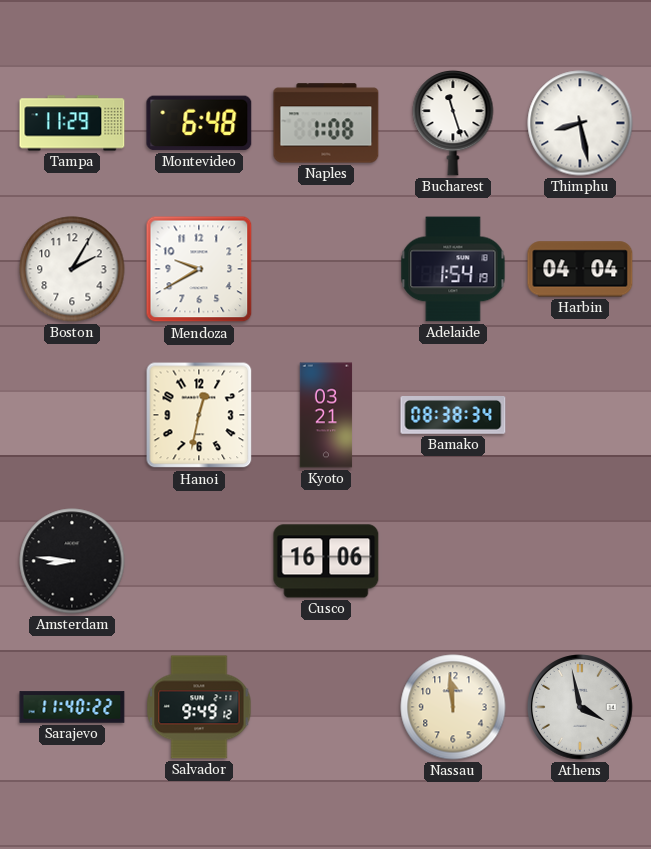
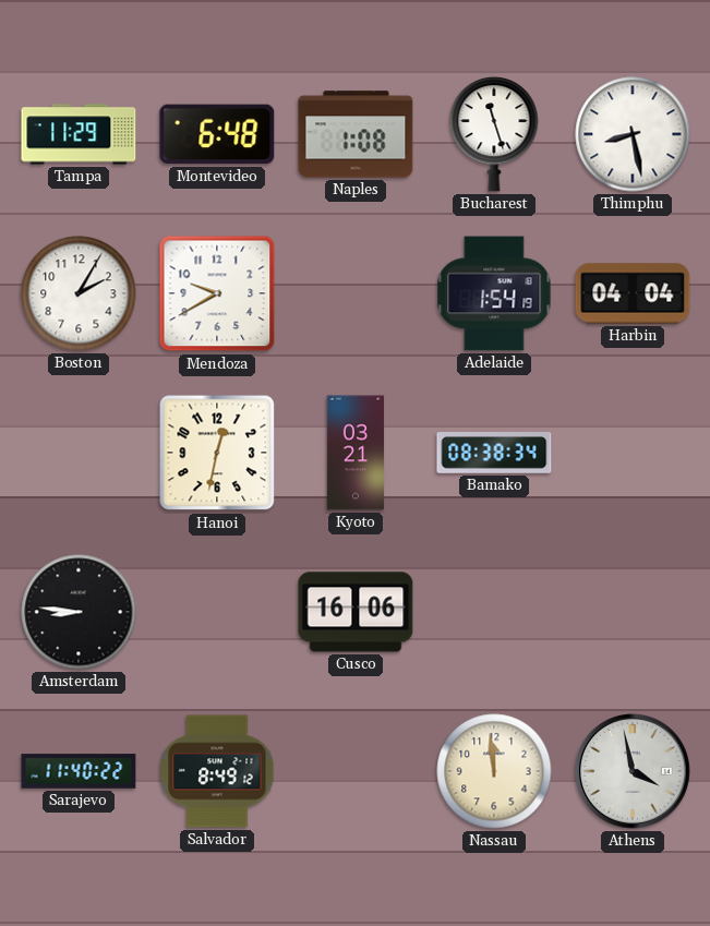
Salvador: 9:49 -> 8:49 (217, 771)
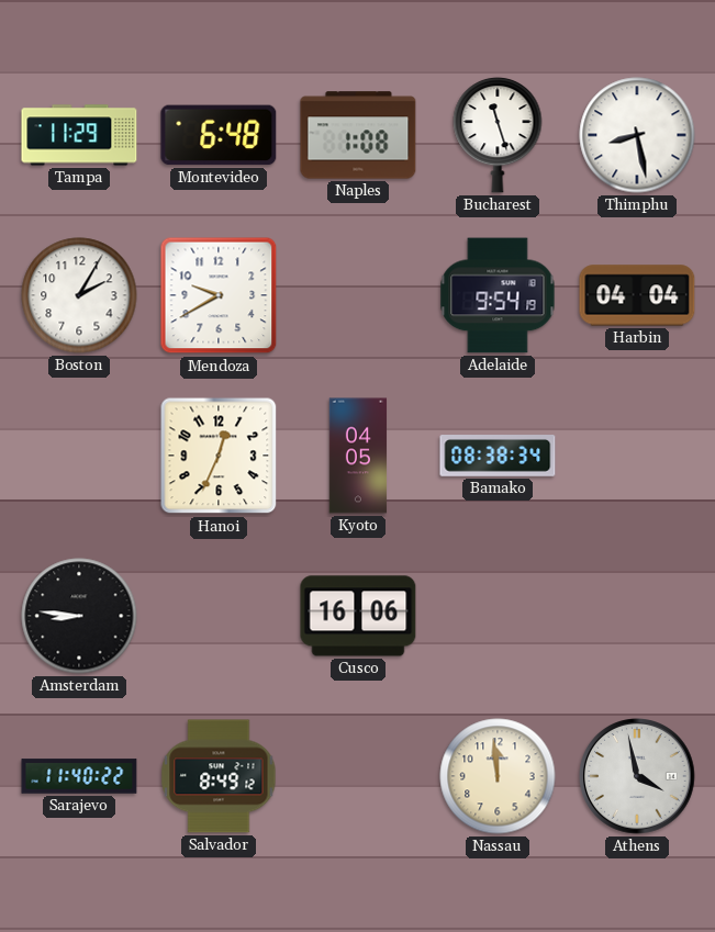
Adelaide: 1:54 -> 9:54 (498, 295)
Hanoi: 12:32 -> 12:34 (219, 456)
Kyoto: 03:21 -> 04:05 (358, 456)
